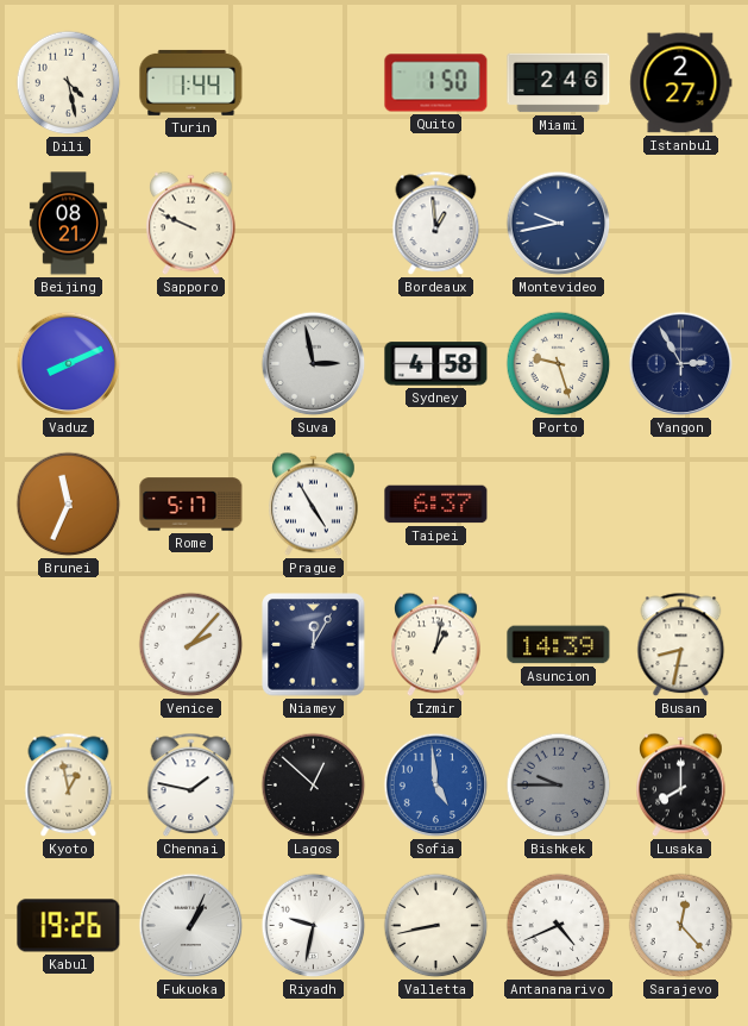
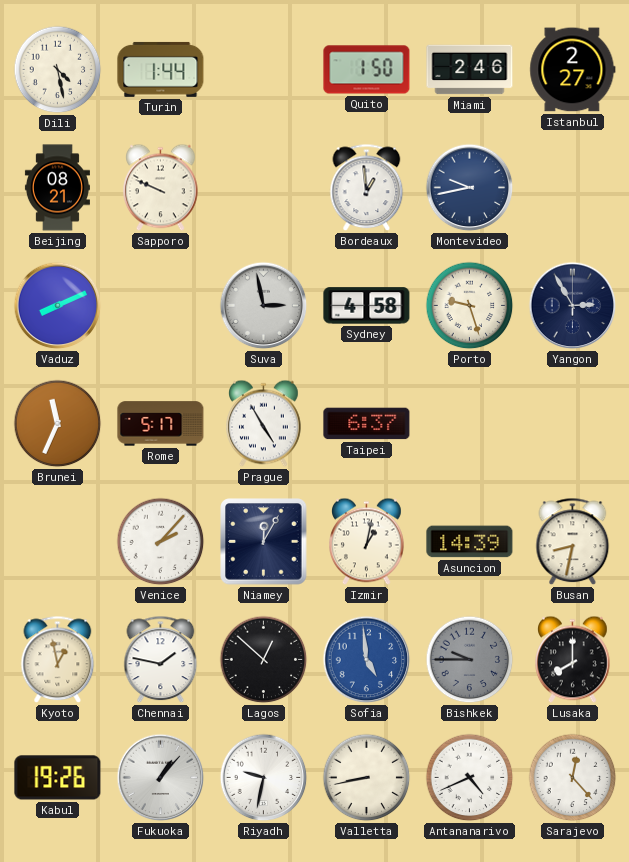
Fukuoka: 1:04 -> 1:07 (161, 778)
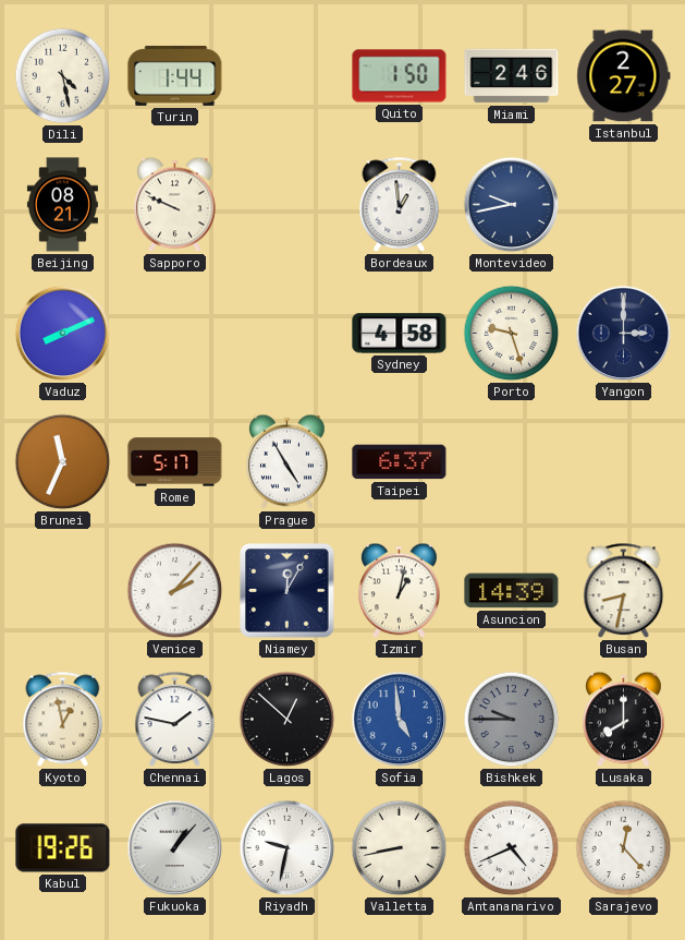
Suva: 2:58 -> none (264, 306)
Yangon: 2:55 -> 3:00 (624, 334)
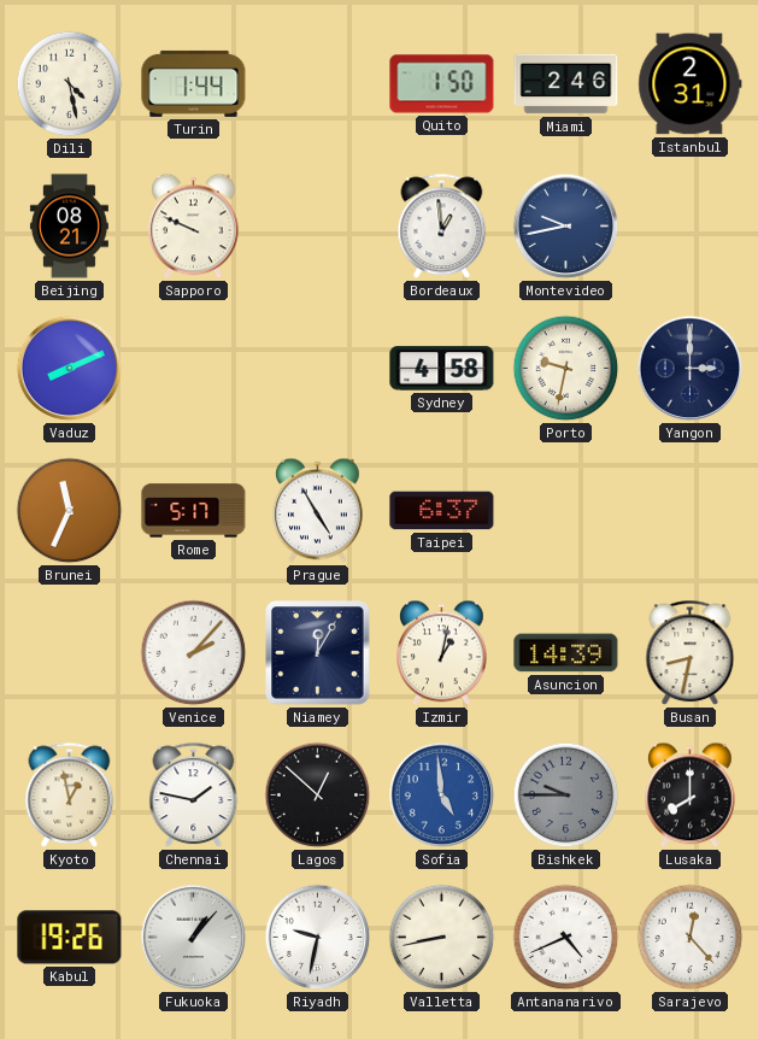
Istanbul: 2:27 -> 2:31 (691, 84)
Porto: 9:27 -> 9:32 (566, 369)
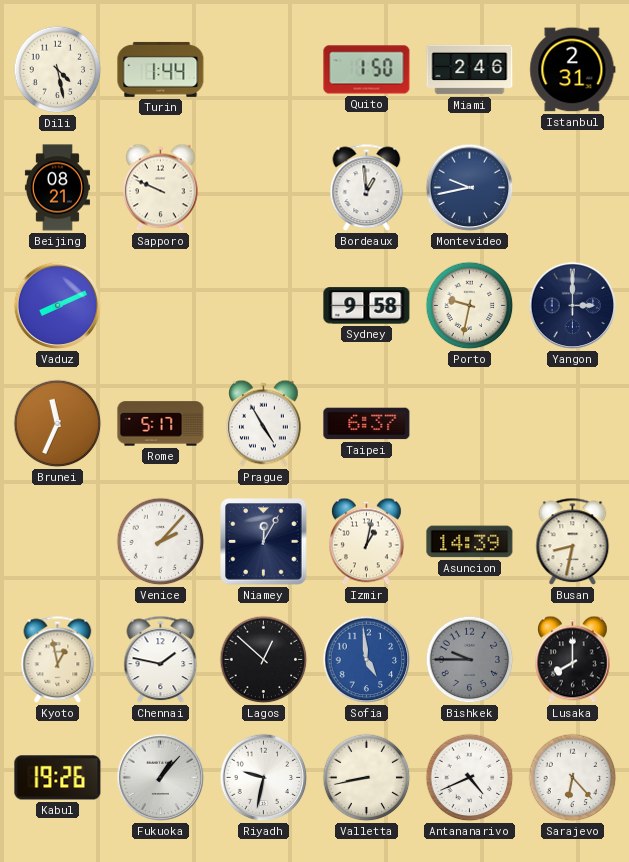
Sydney: 4:58 -> 9:58 (367, 306)
Sarajevo: 12:23 -> 6:23 (573, 778)
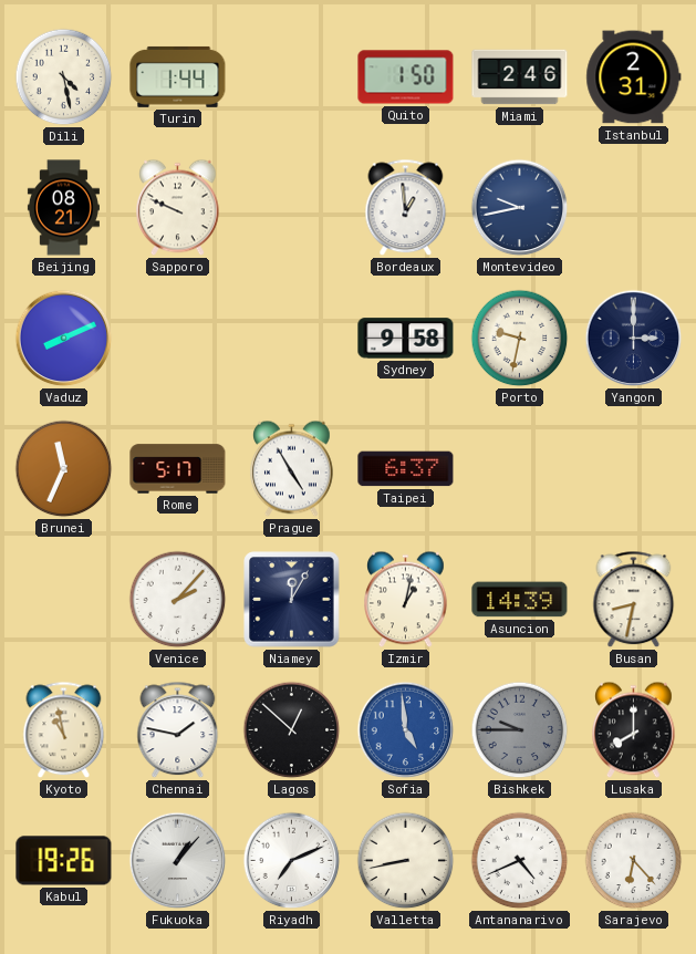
Kyoto: 12:58 -> 10:58 (64, 730)
Riyadh: 9:32 -> 7:11 (292, 861)
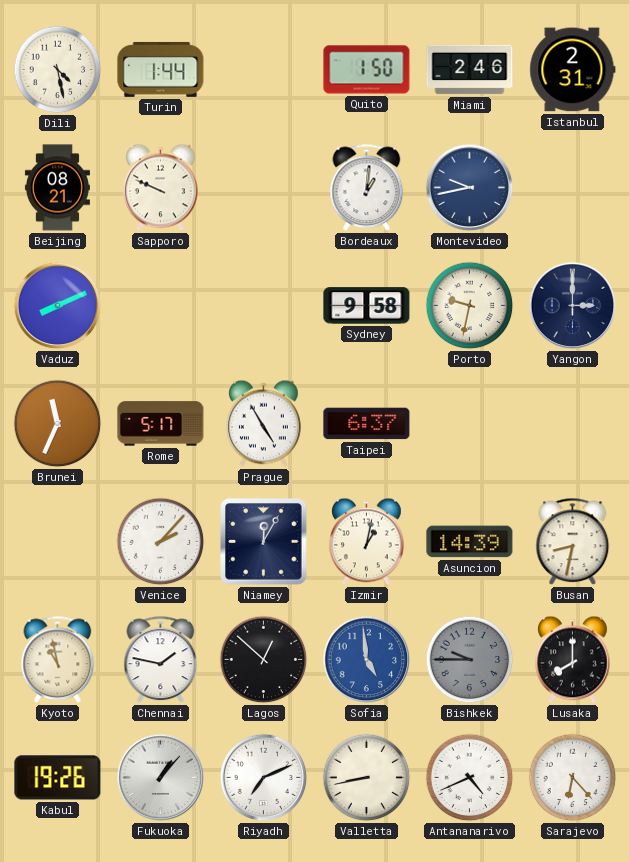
Bordeaux: 12:59 -> 1:01 (367, 188)
